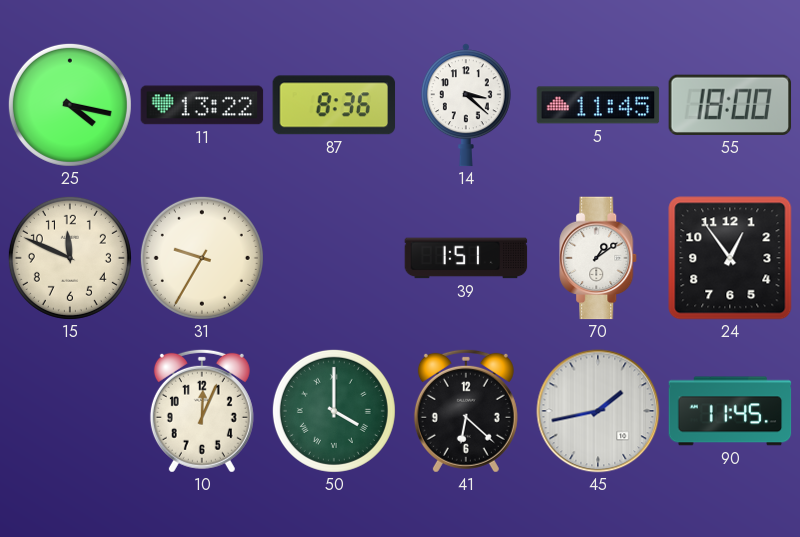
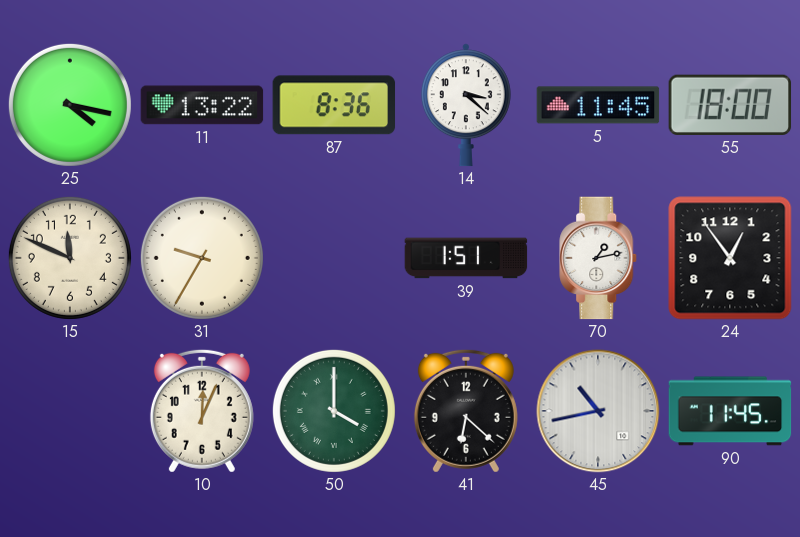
70: 1:09 -> 1:13 (599, 258)
45: 1:43 -> 10:43 (598, 411)
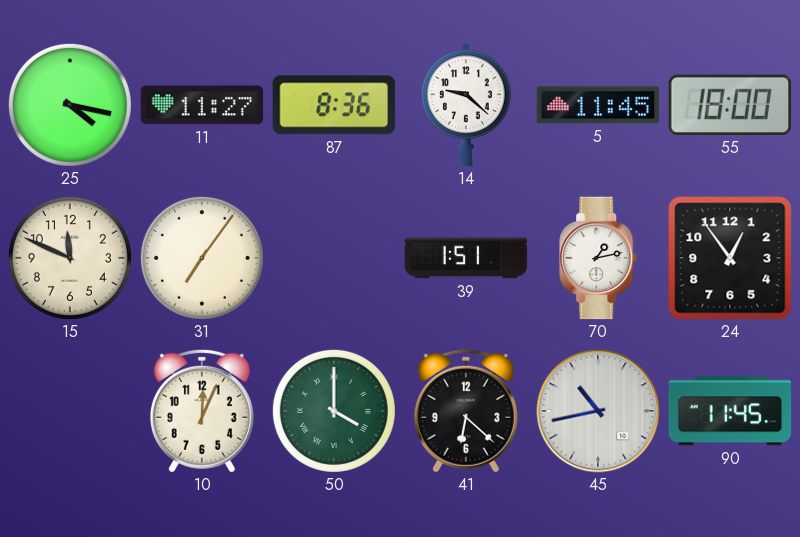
11: 13:22 -> 11:27 (202, 105)
14: 3:22 -> 9:22 (466, 105)
31: 9:35 -> 7:06 (202, 258)
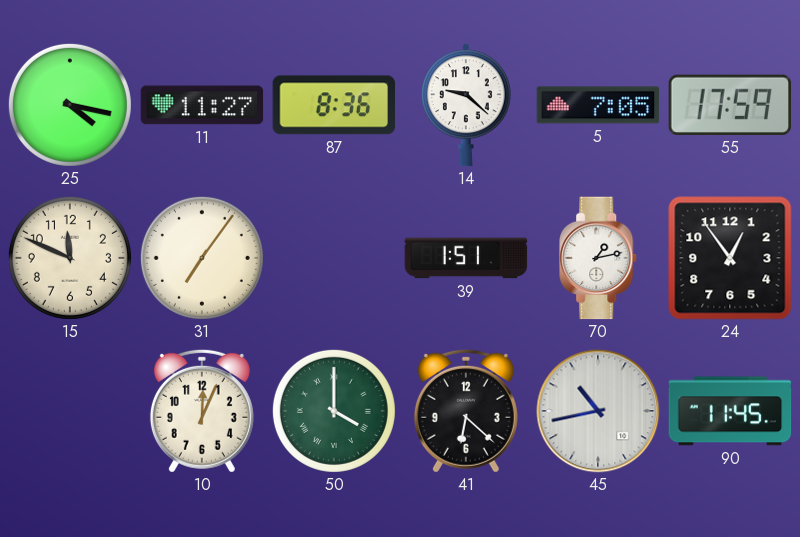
5: 11:45 -> 7:05 (598, 105)
55: 18:00 -> 17:59 (730, 105)
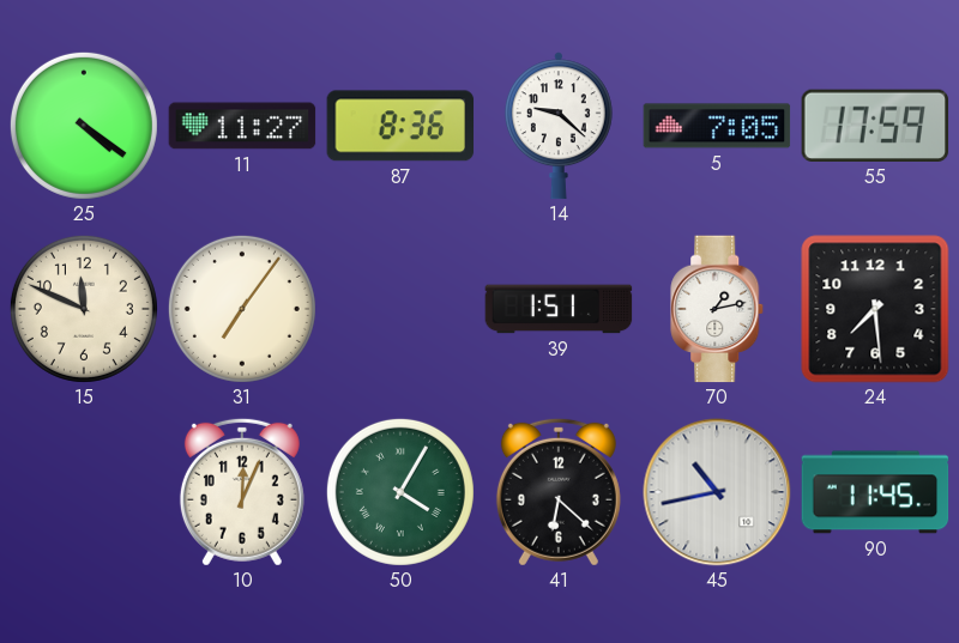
25: 4:17 -> 4:21 (84, 126)
24: 12:54 -> 7:29 (875, 309)
50: 4:00 -> 4:05 (400, 492)
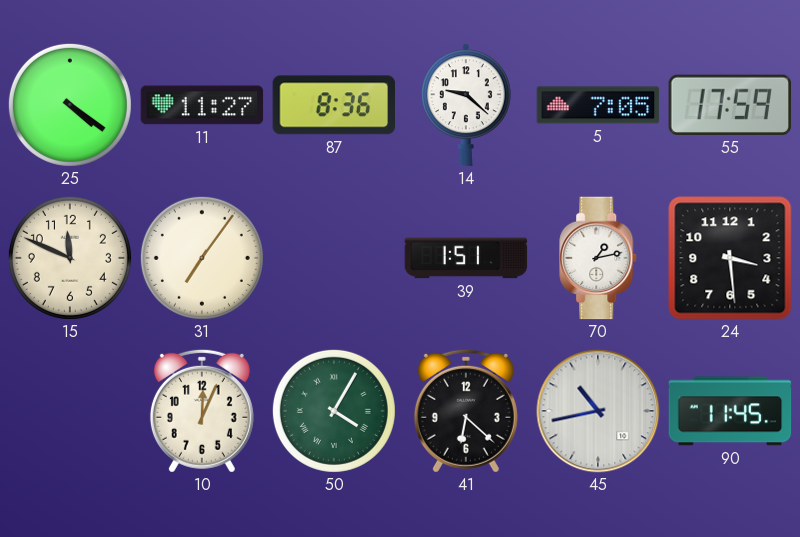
24: 7:29 -> 3:29 (730, 258)
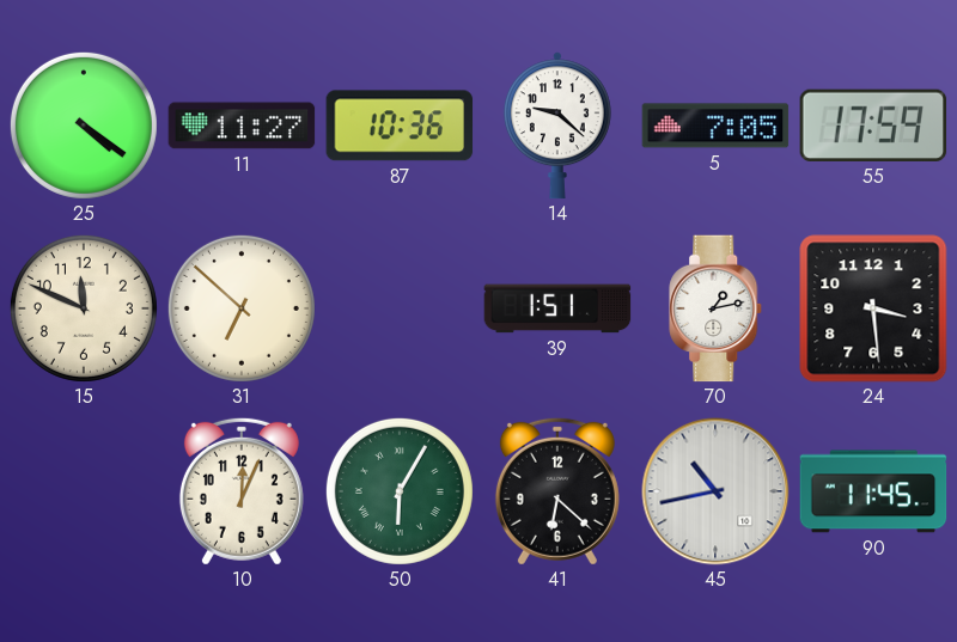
87: 8:36 -> 10:36 (400, 126)
31: 7:06 -> 6:52 (242, 308)
50: 4:05 -> 6:05 (400, 491)
